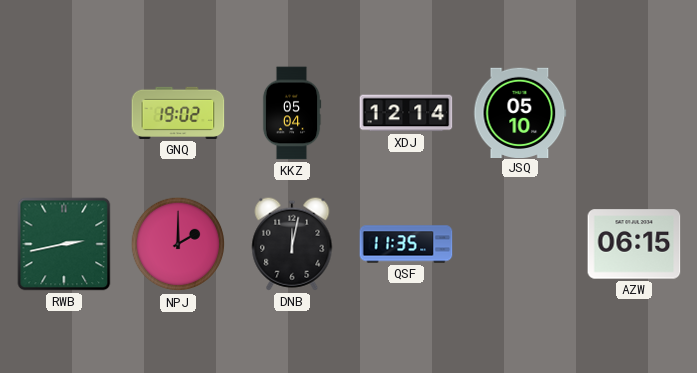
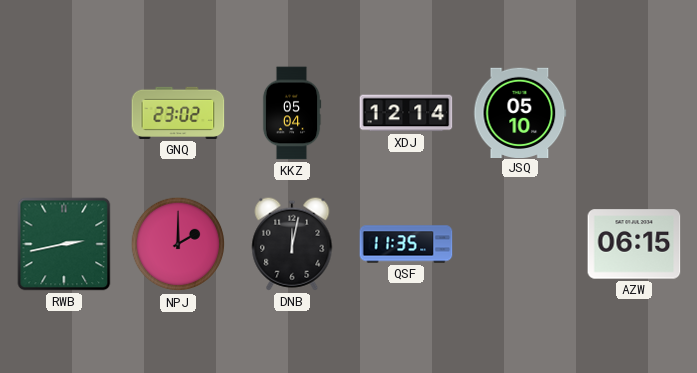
GNQ: 19:02 -> 23:02 (178, 113)
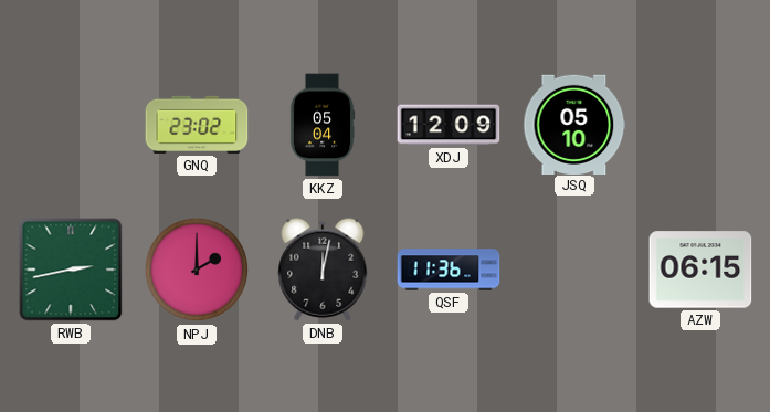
XDJ: 12:14 -> 12:09 (449, 125)
QSF: 11:35 -> 11:36 (449, 270)
